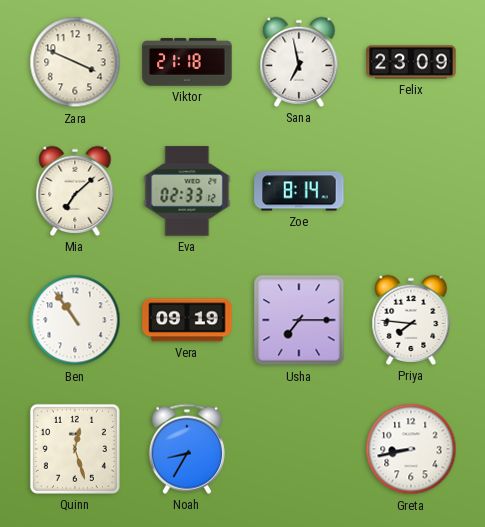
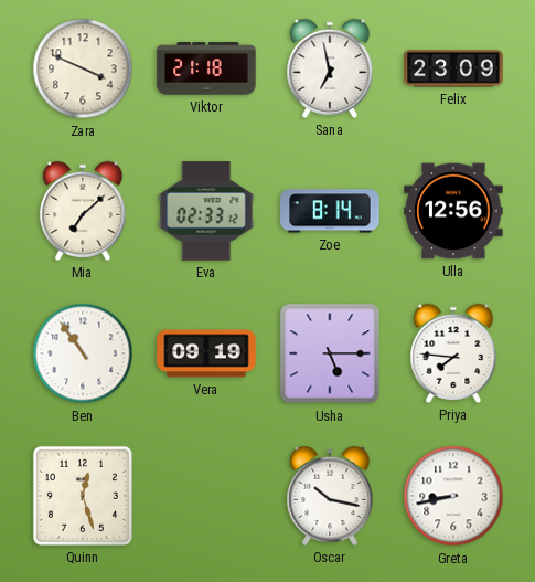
Ulla: none -> 12:56 (453, 211)
Usha: 7:15 -> 5:15 (330, 353)
Noah: 8:35 -> none (187, 449)
Oscar: none -> 10:17 (330, 496)
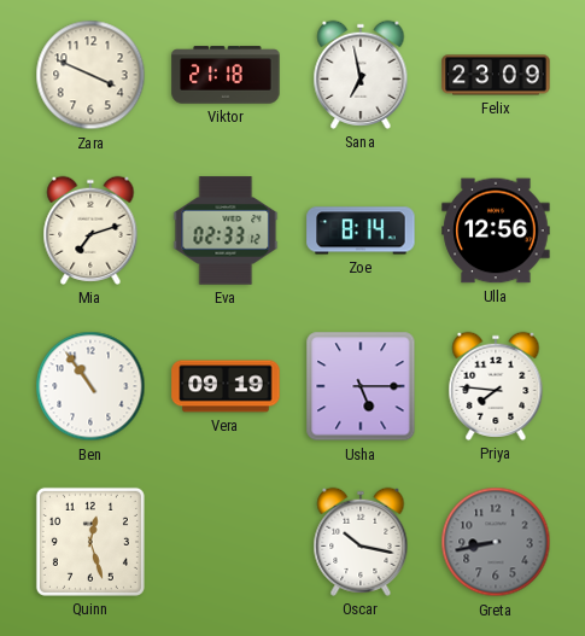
Mia: 7:08 -> 7:12 (90, 231)
Greta dial: white -> grey (496, 542)
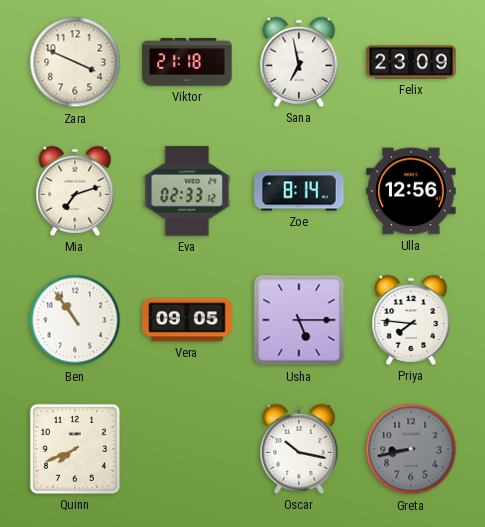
Vera: 09:19 -> 09:05 (187, 320)
Quinn: 12:27 -> 7:41 (75, 449)
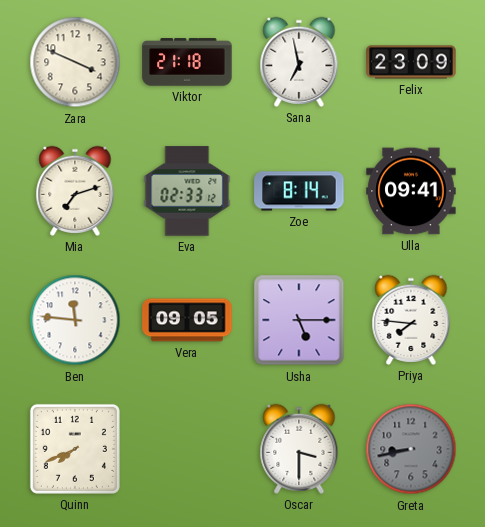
Ulla: 12:56 -> 09:41 (411, 191)
Ben: 10:54 -> 11:46 (75, 320)
Oscar: 10:17 -> 3:30 (299, 449)
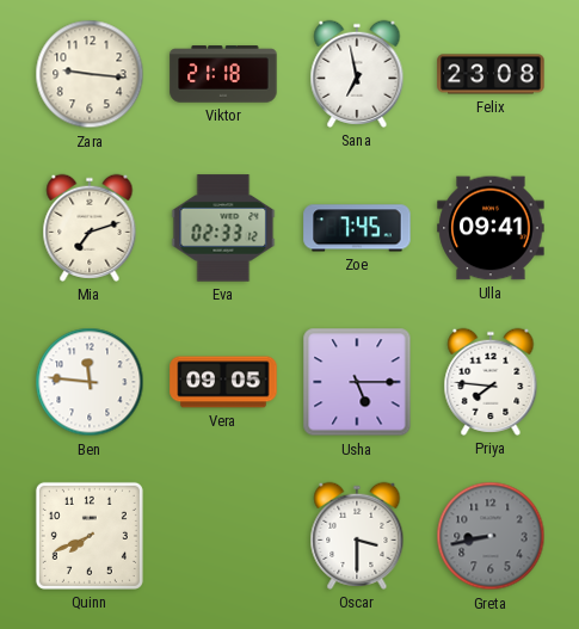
Zara: 3:49 -> 9:16 (90, 74)
Felix: 23:09 -> 23:08 (491, 74)
Zoe: 8:14 -> 7:45 (357, 228)
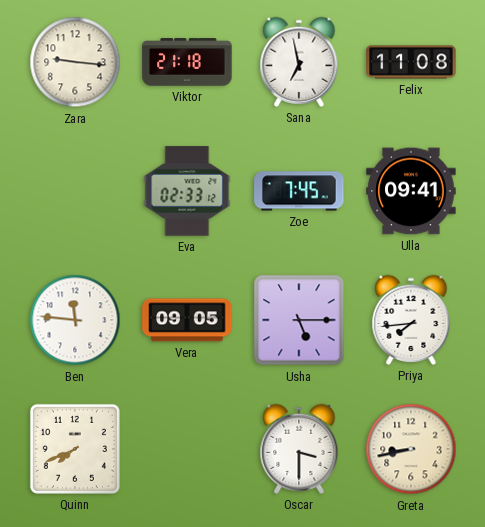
Felix: 23:08 -> 11:08 (411, 62)
Mia: 7:12 -> none (90, 228)
Priya: 7:46 -> 7:44 (411, 320)
Greta dial: grey -> cream (411, 449)
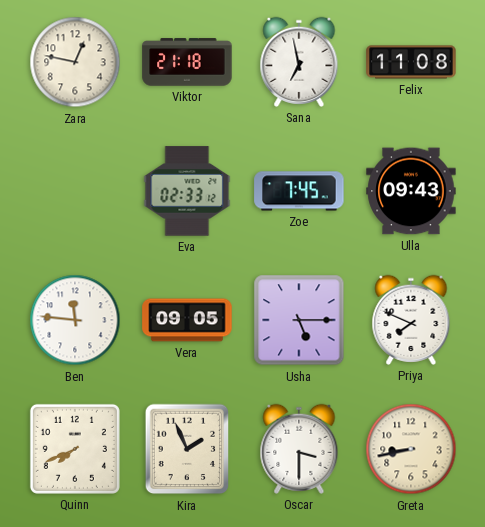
Zara: 9:16 -> 12:47 (75, 62)
Ulla: 09:41 -> 09:43 (411, 191)
Priya: 7:44 -> 7:49 (411, 320)
Kira: none -> 1:56 (187, 449)
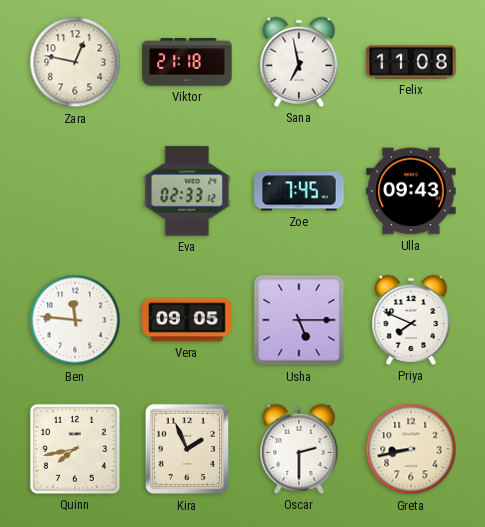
Quinn: 7:41 -> 7:43 (75, 449)
Oscar: 3:30 -> 2:30 (299, 449)
